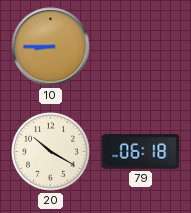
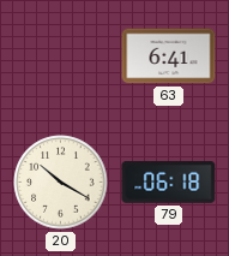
10: 8:45 -> none (51, 47)
63: none -> 6:41 (169, 56)
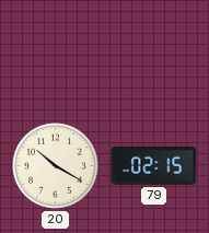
63: 6:41 -> none (169, 56)
79: 06:18 -> 02:15 (154, 165)
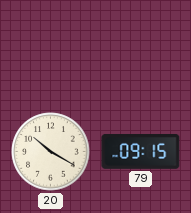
79: 02:15 -> 09:15 (141, 151)
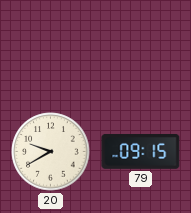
20: 10:20 -> 9:40 (51, 152)
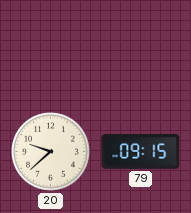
20: 9:40 -> 9:38 (51, 152)
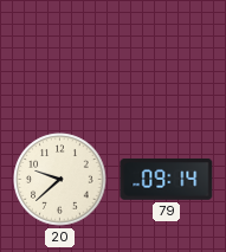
79: 09:15 -> 09:14 (167, 179)
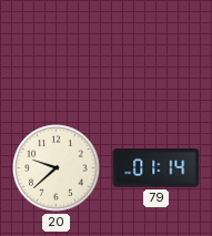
79: 09:14 -> 01:14 (157, 167)
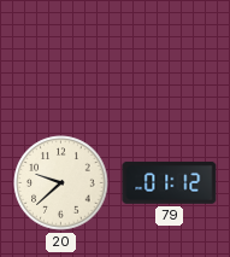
79: 01:14 -> 01:12 (170, 182)
